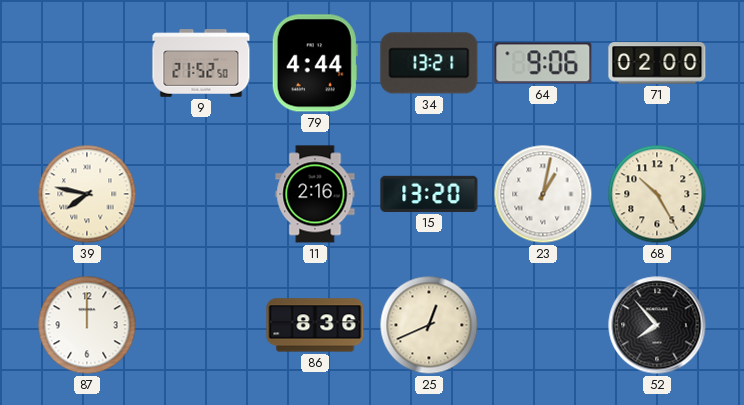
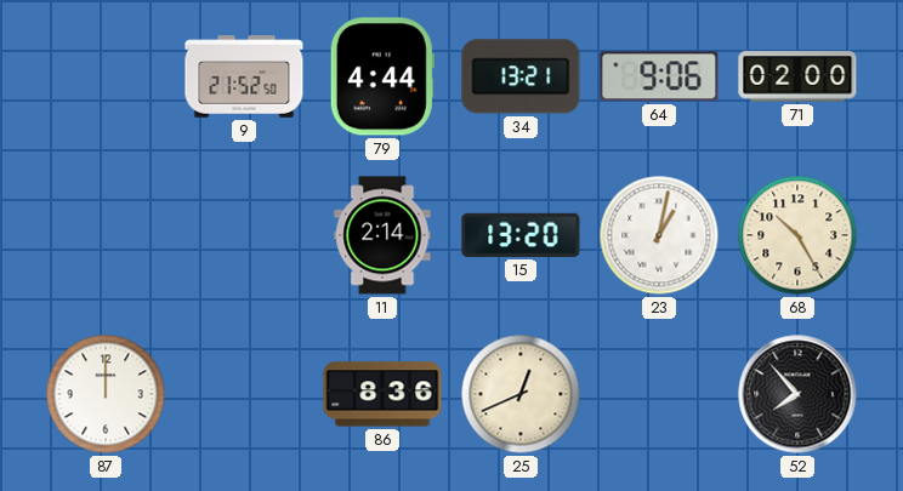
39: 7:47 -> none (87, 194)
11: 2:16 -> 2:14 (382, 235)
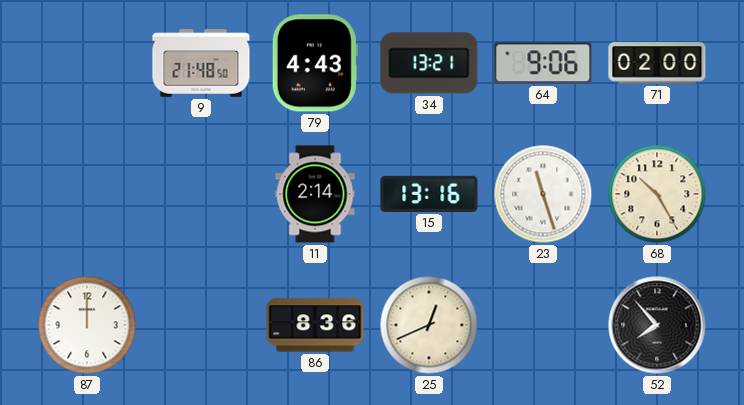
9: 21:52 -> 21:48 (201, 63)
79: 4:44 -> 4:43 (315, 63)
15: 13:20 -> 13:16 (429, 194)
23: 1:02 -> 11:27 (543, 194)
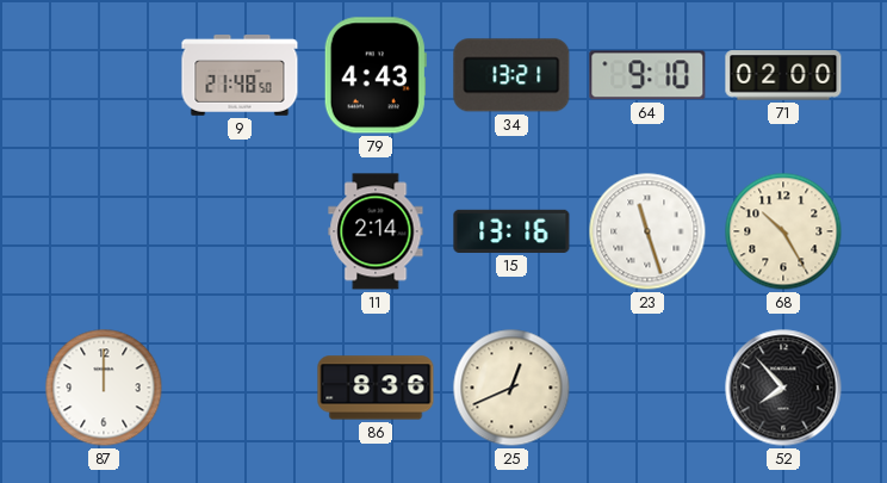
64: 9:06 -> 9:10 (647, 75)
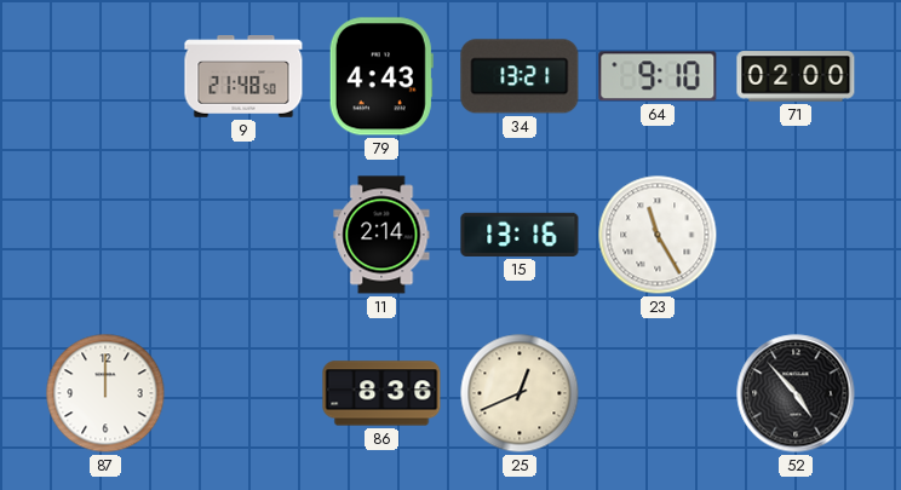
23: 11:27 -> 11:25 (658, 235)
68: 10:25 -> none (783, 231)
52: 7:53 -> 4:53 (796, 393)
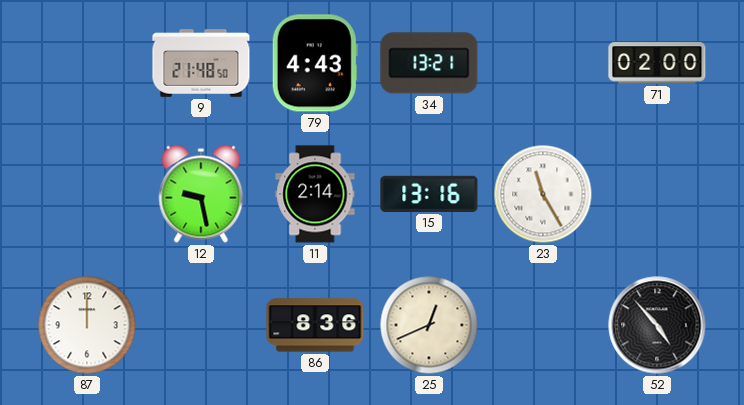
64: 9:10 -> none (658, 76)
12: none -> 9:28 (201, 194)
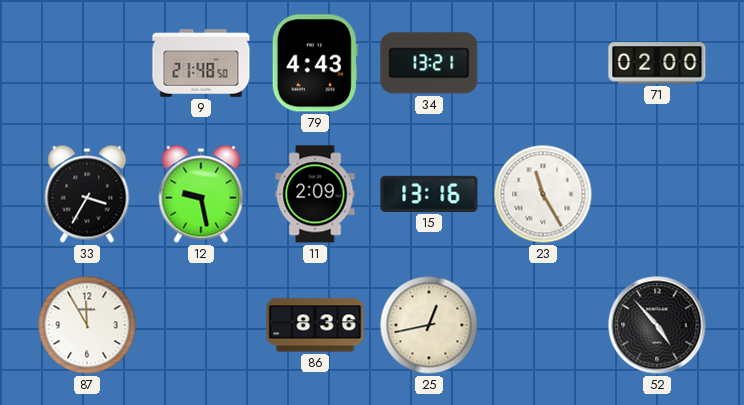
33: none -> 3:35 (87, 194)
11: 2:14 -> 2:09 (315, 194)
87: 12:00 -> 11:55 (87, 325)
25: 12:41 -> 12:43 (429, 325)
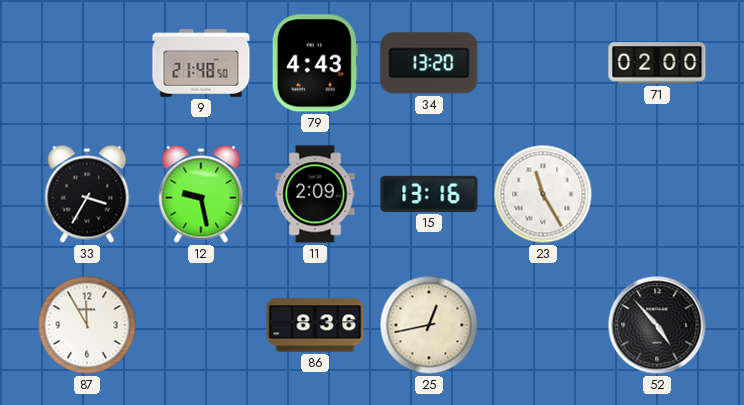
34: 13:21 -> 13:20 (429, 63)
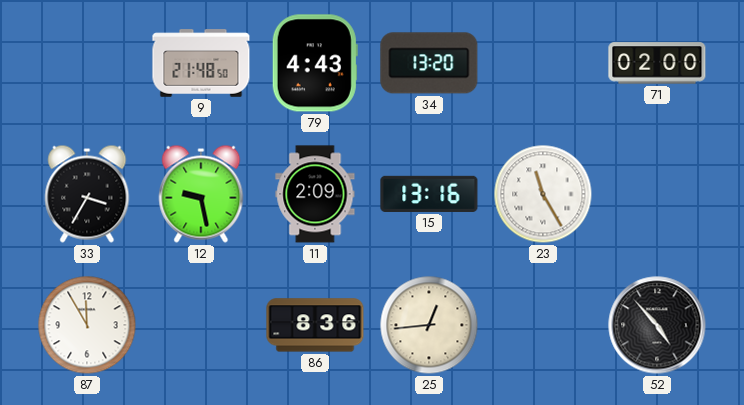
25: 12:43 -> 12:44 (429, 325)
